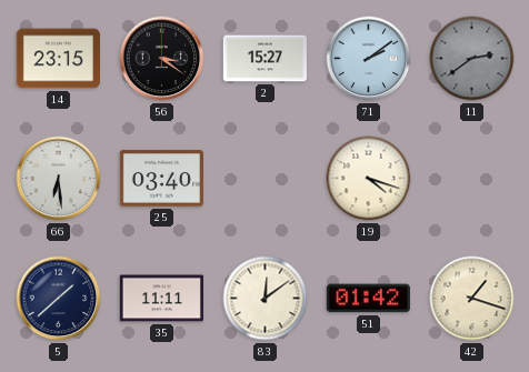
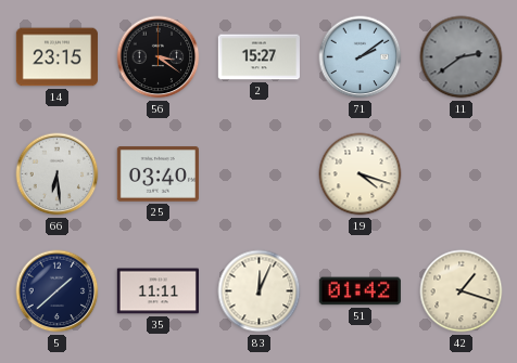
83: 12:09 -> 12:04 (260, 291)
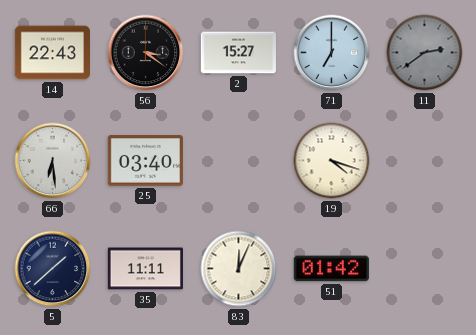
14: 23:15 -> 22:43 (52, 53)
71: 2:09 -> 7:00 (332, 53)
42: 1:18 -> none (462, 291)
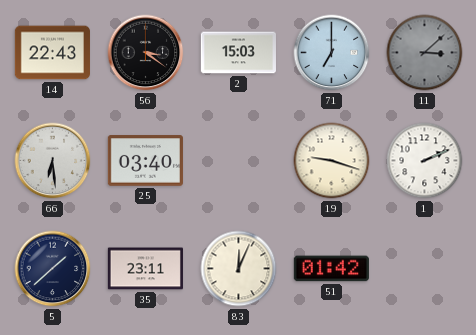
2: 15:27 -> 15:03 (238, 53)
11: 2:39 -> 3:08 (425, 53)
19: 4:18 -> 9:18 (332, 161)
1: none -> 2:11 (425, 161)
35: 11:11 -> 23:11 (145, 269)
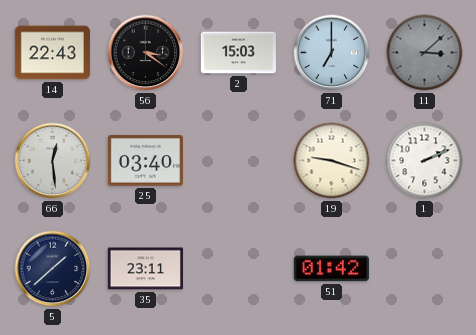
66: 6:29 -> 12:29 (53, 161)
83: 12:04 -> none (239, 269)
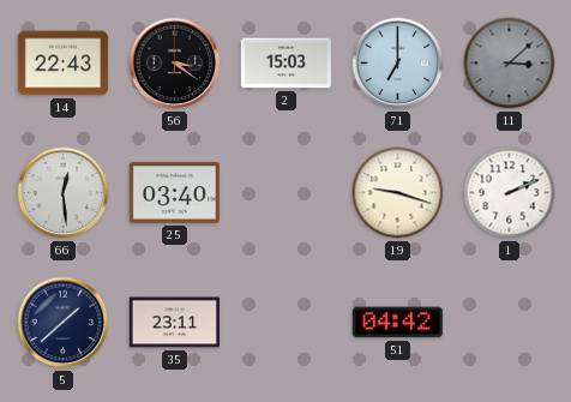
51: 01:42 -> 04:42 (397, 323)
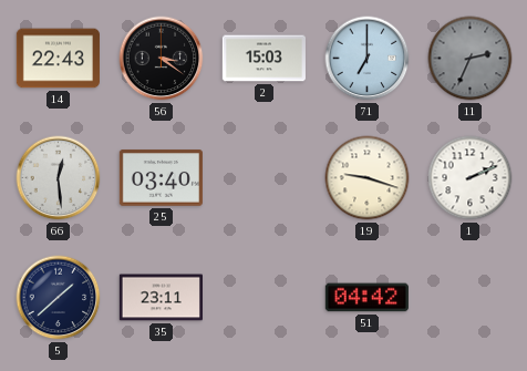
11: 3:08 -> 2:34 (471, 59)
